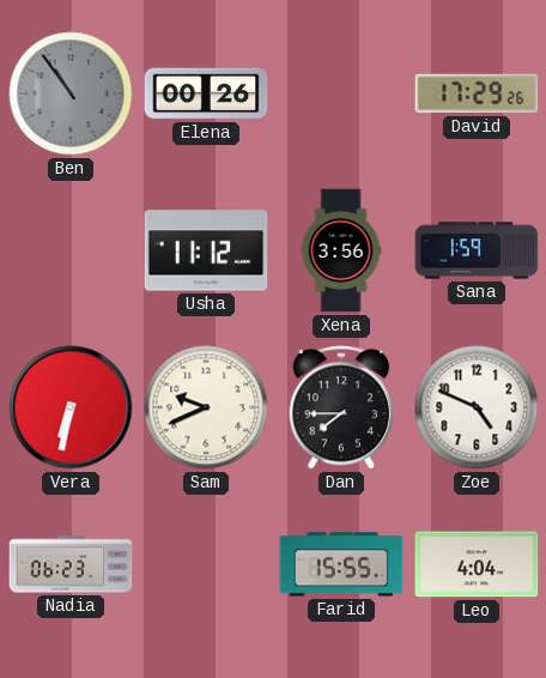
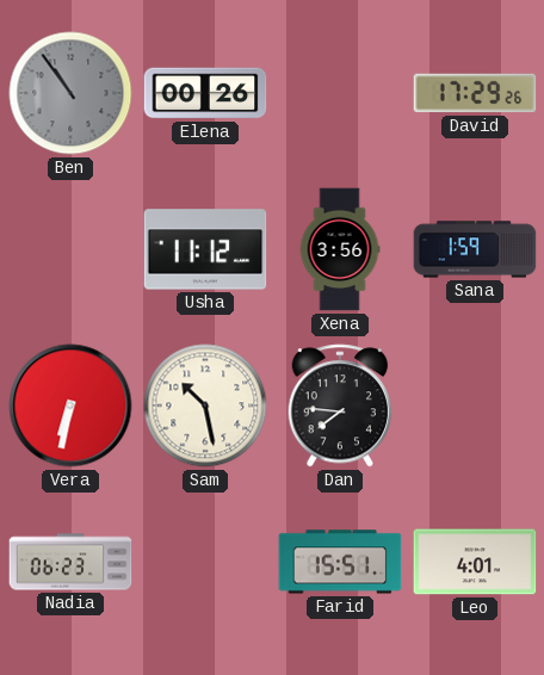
Sam: 9:41 -> 10:28 (205, 405)
Dan: 7:45 -> 7:46 (340, 405)
Zoe: 4:49 -> none (477, 407)
Farid: 15:55 -> 15:51 (340, 562)
Leo: 4:04 -> 4:01 (475, 562)
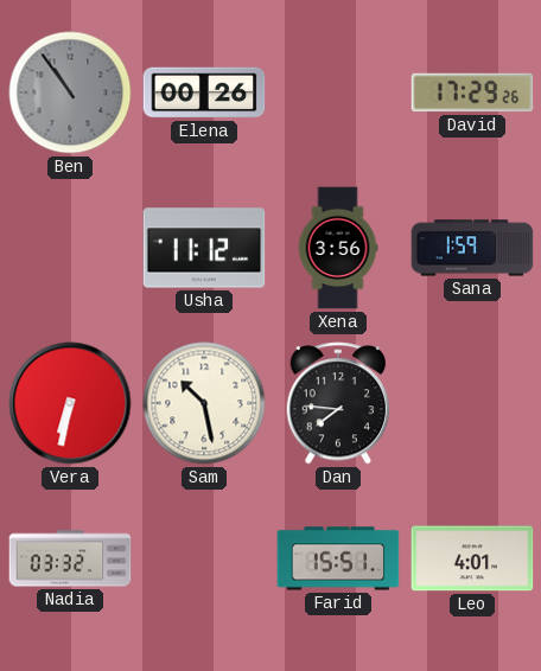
Nadia: 06:23 -> 03:32 (70, 558)
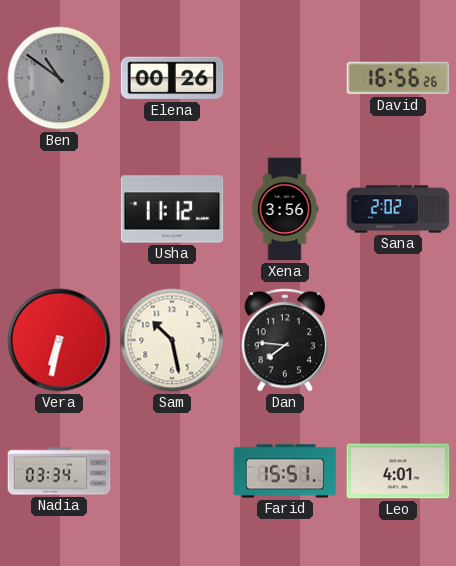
Ben: 10:54 -> 10:51 (59, 78)
David: 17:29 -> 16:56 (398, 78)
Sana: 1:59 -> 2:02 (398, 209)
Nadia: 03:32 -> 03:34 (59, 471)
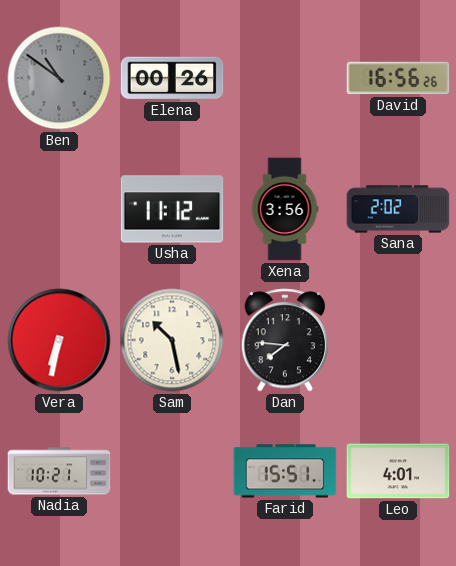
Nadia: 03:34 -> 10:21 (59, 471)
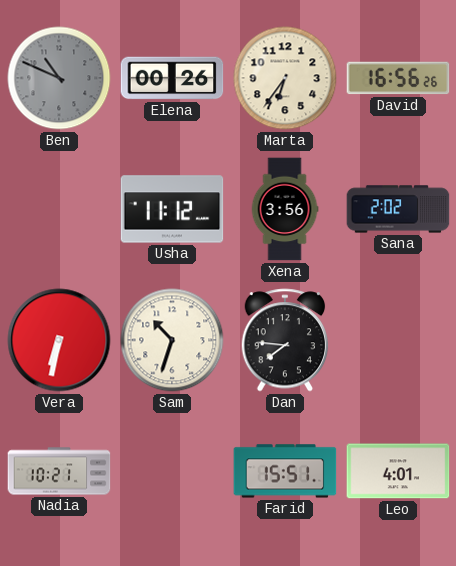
Ben: 10:51 -> 10:49 (59, 78)
Marta: none -> 6:36 (285, 78)
Sam: 10:28 -> 10:33 (172, 340)
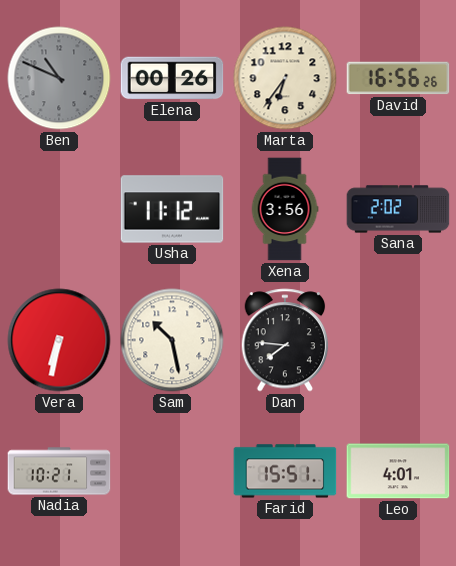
Sam: 10:33 -> 10:28 (172, 340)
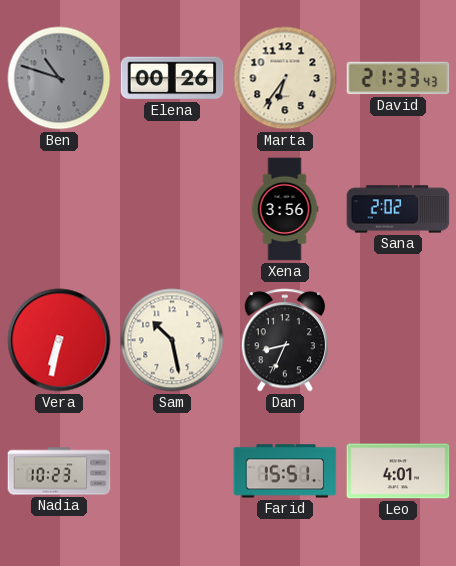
Ben: 10:49 -> 10:48 (59, 78)
David: 16:56 -> 21:33 (398, 78)
Usha: 11:12 -> none (172, 209)
Dan: 7:46 -> 8:34 (285, 340)
Nadia: 10:21 -> 10:23 (59, 471)
